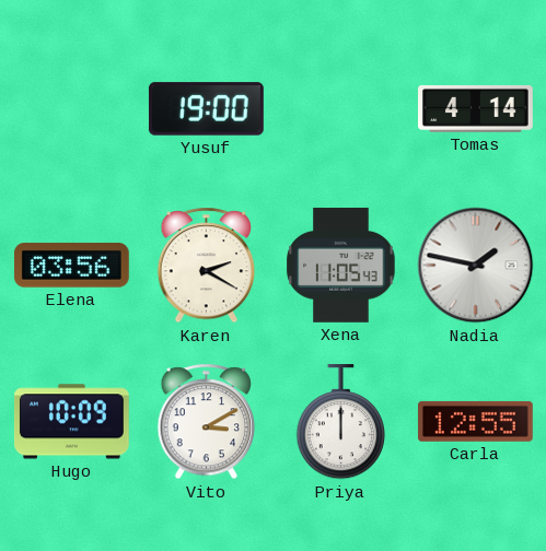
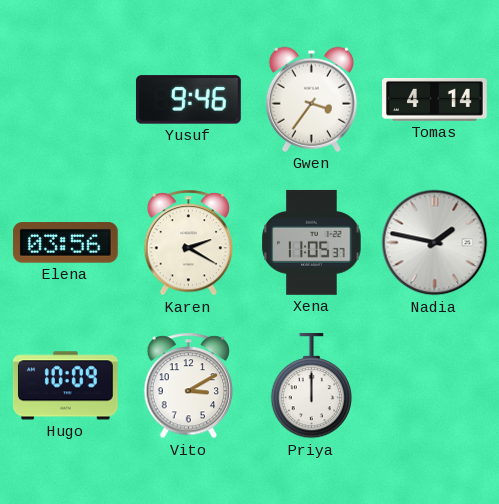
Yusuf: 19:00 -> 9:46 (189, 100)
Gwen: none -> 3:36 (311, 99)
Xena: 11:05:43 -> 11:05:37 (312, 242)
Carla: 12:55 -> none (475, 421)
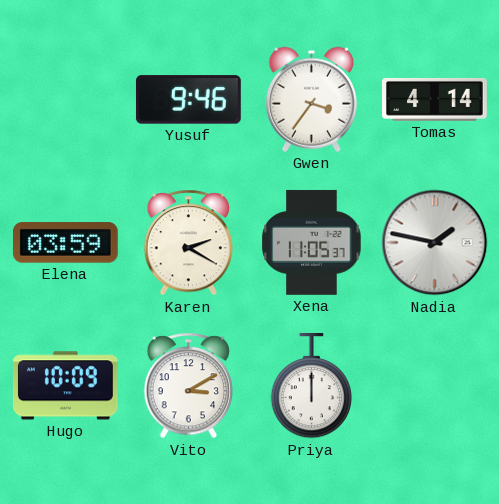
Elena: 03:56 -> 03:59 (65, 243)
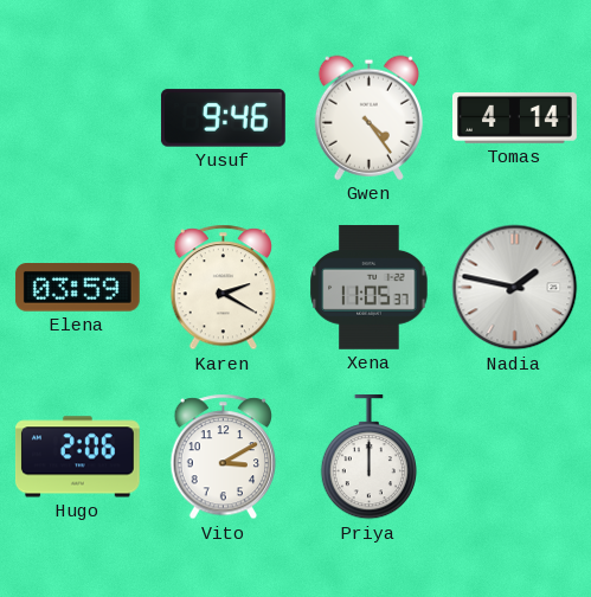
Gwen: 3:36 -> 4:24 (368, 117)
Hugo: 10:09 -> 2:06 (77, 457)
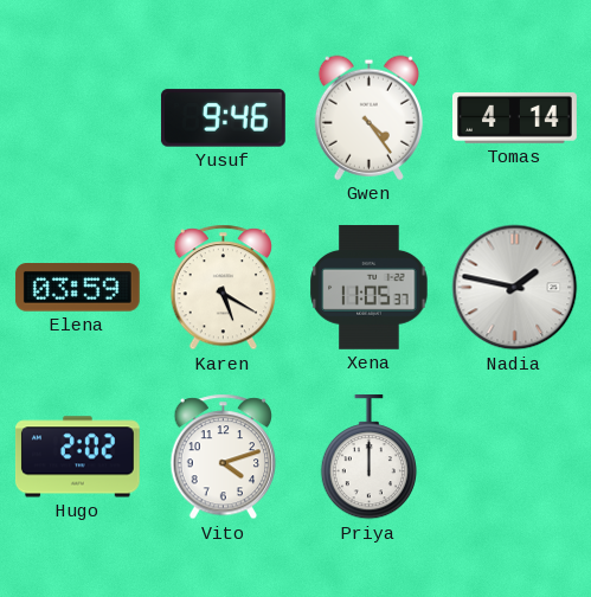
Karen: 2:20 -> 5:20 (224, 288)
Hugo: 2:06 -> 2:02 (77, 457)
Vito: 3:10 -> 4:12 (224, 457)
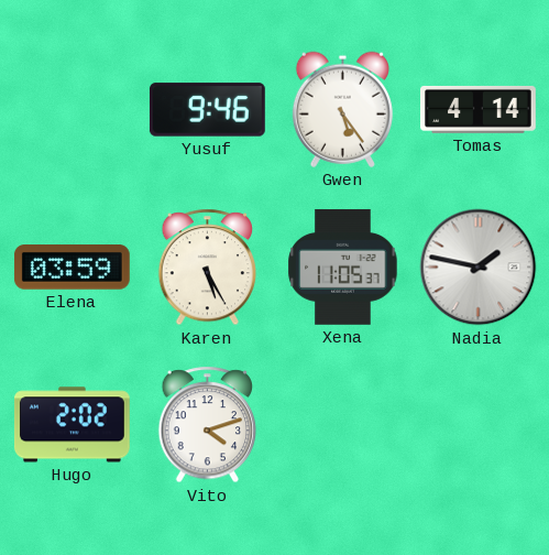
Gwen: 4:24 -> 5:24 (342, 109)
Karen: 5:20 -> 5:25 (208, 268)
Priya: 12:00 -> none (368, 458)
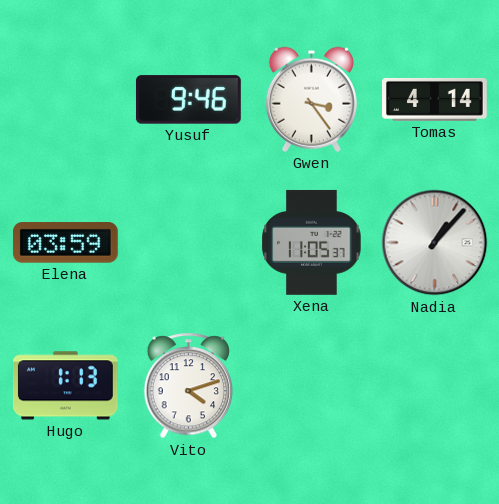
Gwen: 5:24 -> 3:24 (311, 99)
Karen: 5:25 -> none (208, 268)
Nadia: 1:47 -> 1:07 (435, 243)
Hugo: 2:02 -> 1:13 (65, 386)
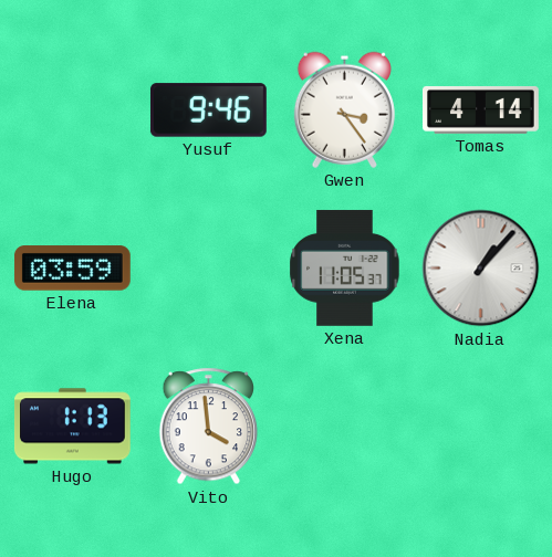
Vito: 4:12 -> 3:59 (209, 427)
